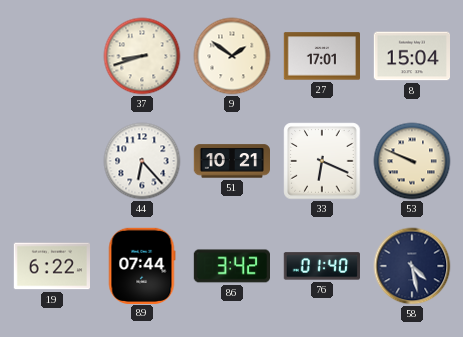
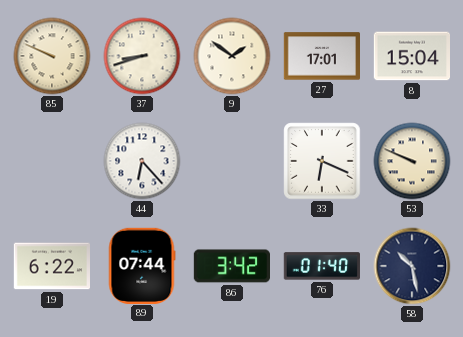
85: none -> 9:49 (52, 56)
51: 10:21 -> none (231, 161)
58: 4:28 -> 10:28 (412, 266)
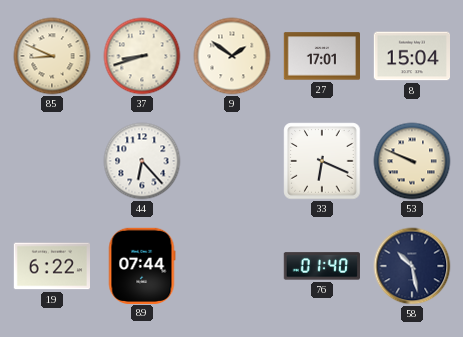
85: 9:49 -> 8:49 (52, 56)
86: 3:42 -> none (231, 266)
